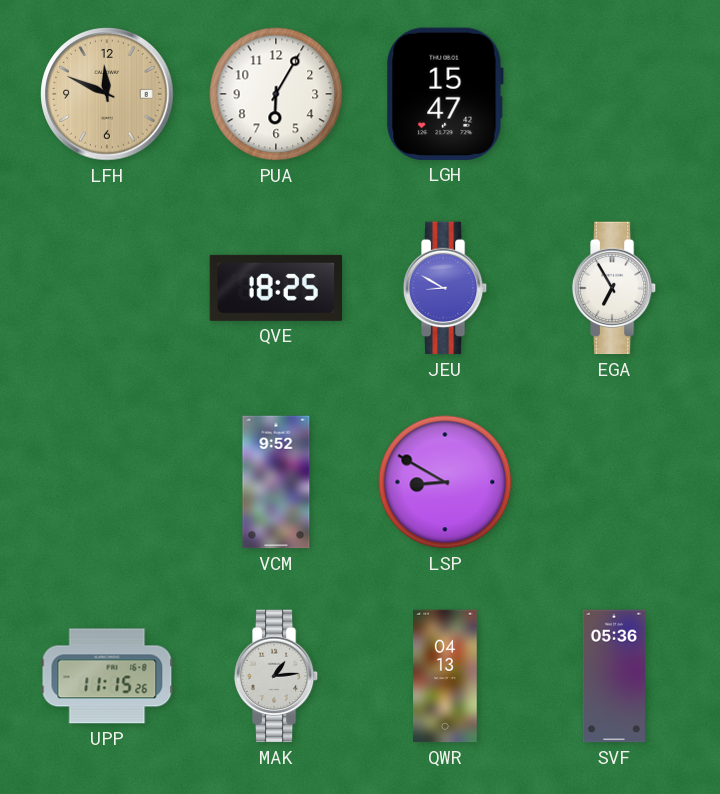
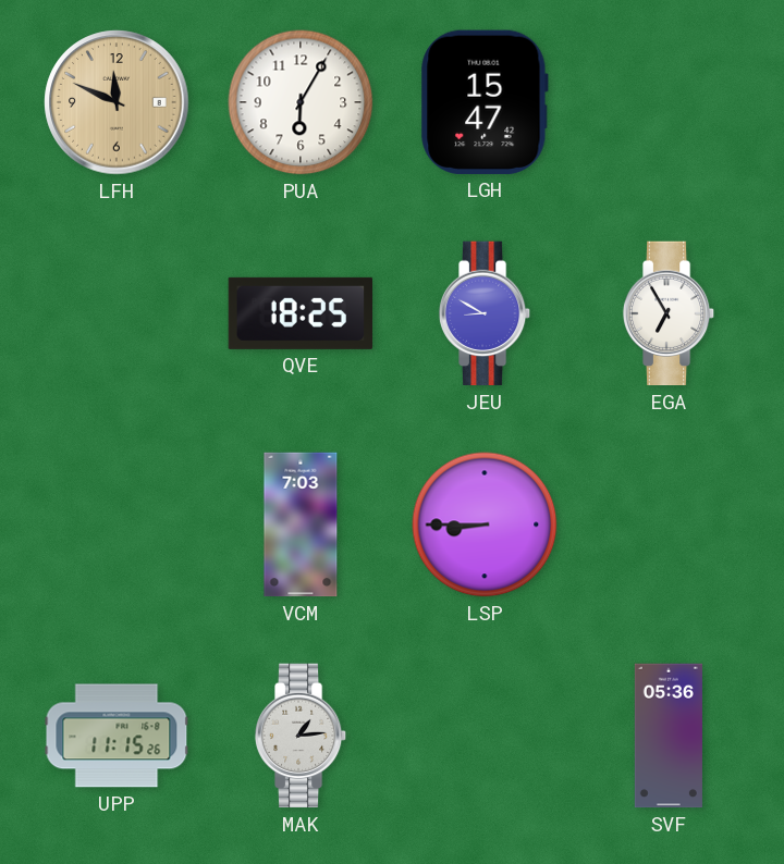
VCM: 9:52 -> 7:03 (301, 524)
LSP: 8:50 -> 8:45 (485, 524)
QWR: 04:13 -> none (445, 676)
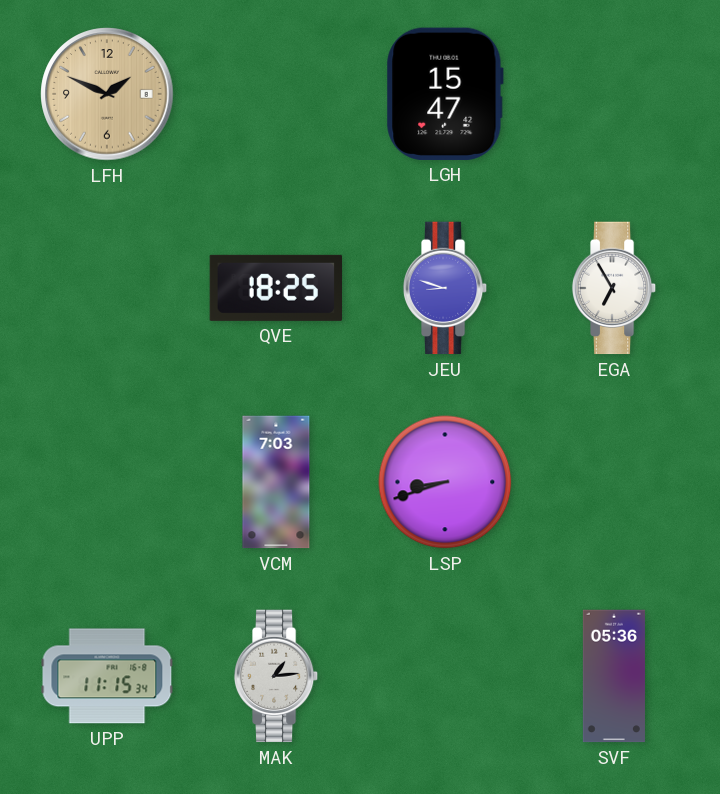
LFH: 11:49 -> 1:49 (107, 94)
PUA: 6:05 -> none (301, 102)
JEU: 8:50 -> 8:48 (445, 288)
LSP: 8:45 -> 8:42 (445, 482)
UPP: 11:15:26 -> 11:15:34 (107, 676)
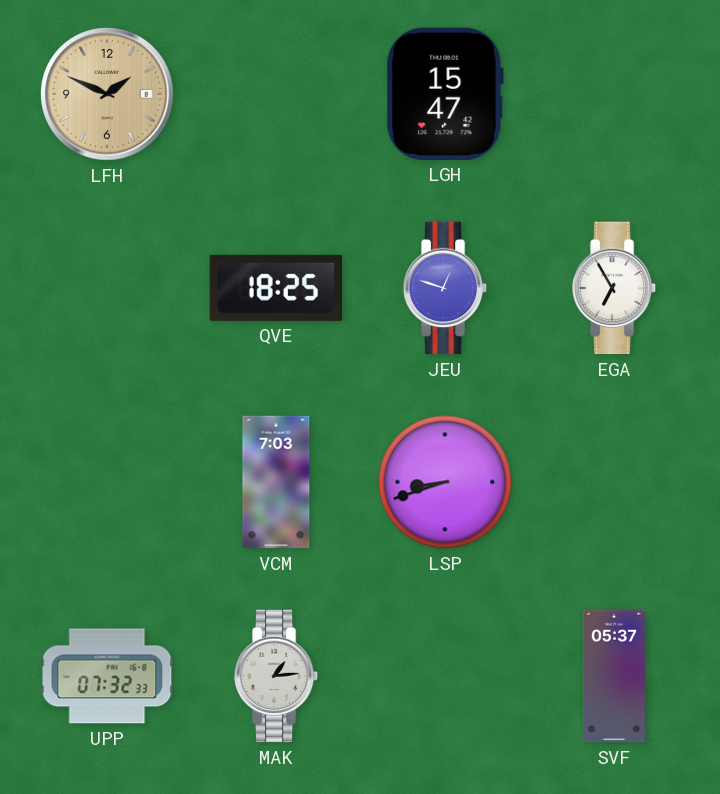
JEU: 8:48 -> 12:48 (445, 288)
UPP: 11:15 -> 07:32 (107, 676)
SVF: 05:36 -> 05:37 (614, 676)
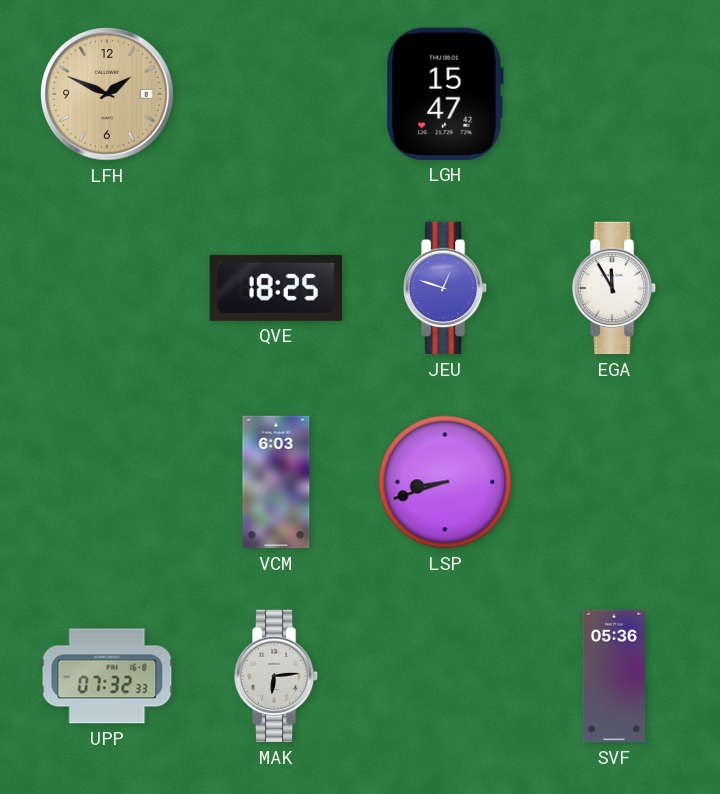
EGA: 6:55 -> 11:55 (614, 288)
VCM: 7:03 -> 6:03 (276, 482)
MAK: 1:14 -> 6:14 (276, 676)
SVF: 05:37 -> 05:36 (614, 676)
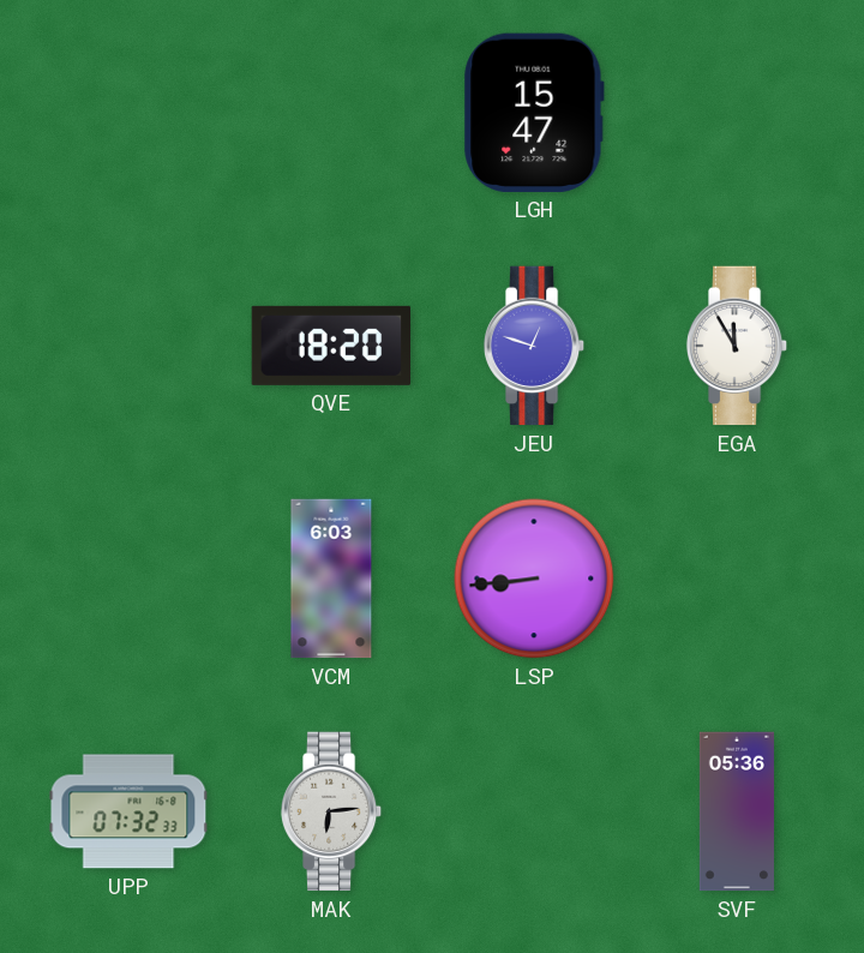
LFH: 1:49 -> none (107, 94)
QVE: 18:25 -> 18:20 (331, 346)
LSP: 8:42 -> 8:44 (534, 579)
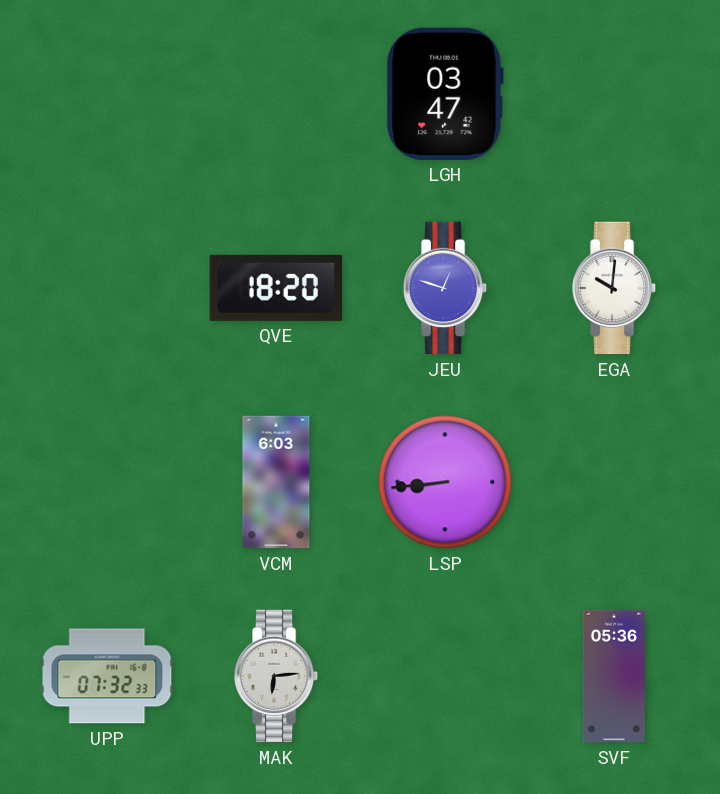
LGH: 15:47 -> 03:47 (445, 94)
EGA: 11:55 -> 10:01 (614, 288)
